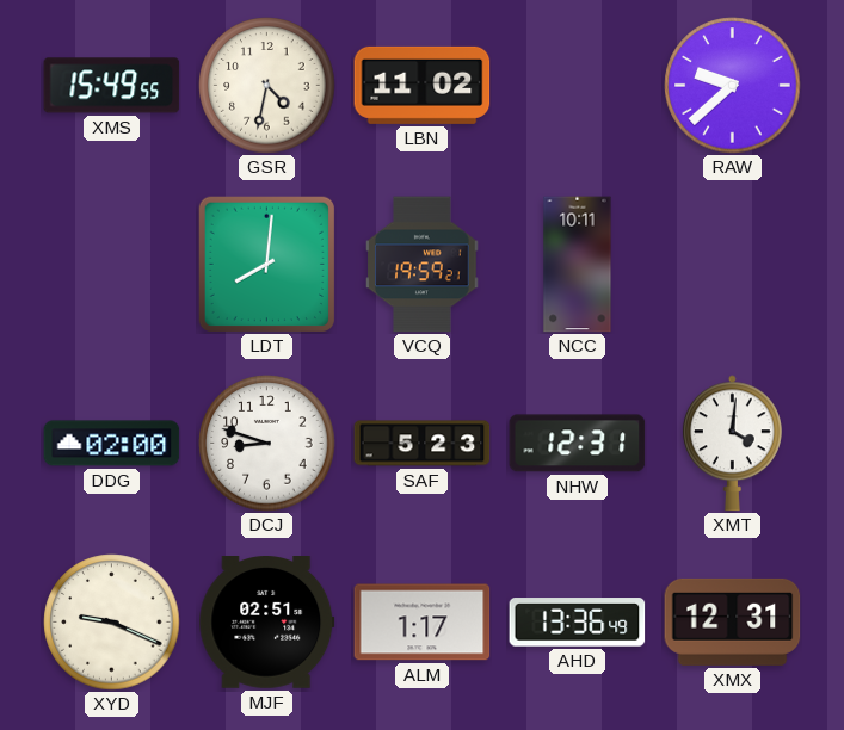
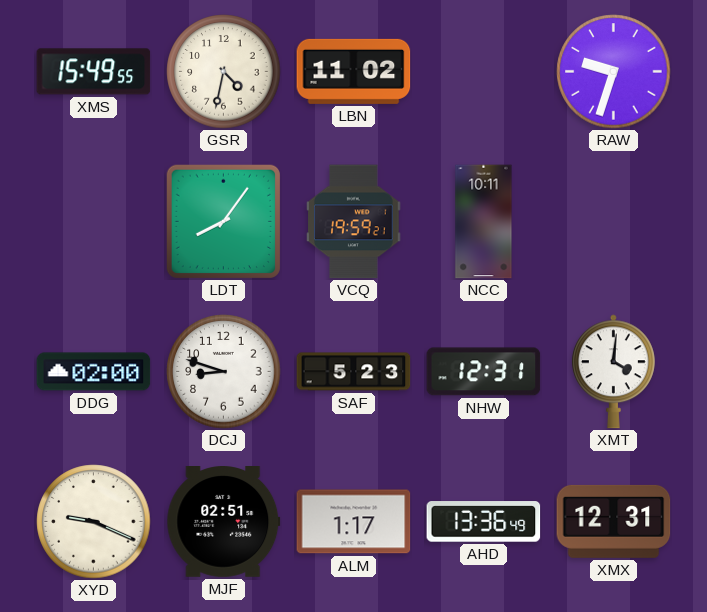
RAW: 9:38 -> 9:33 (614, 72)
LDT: 8:01 -> 8:06 (223, 221)
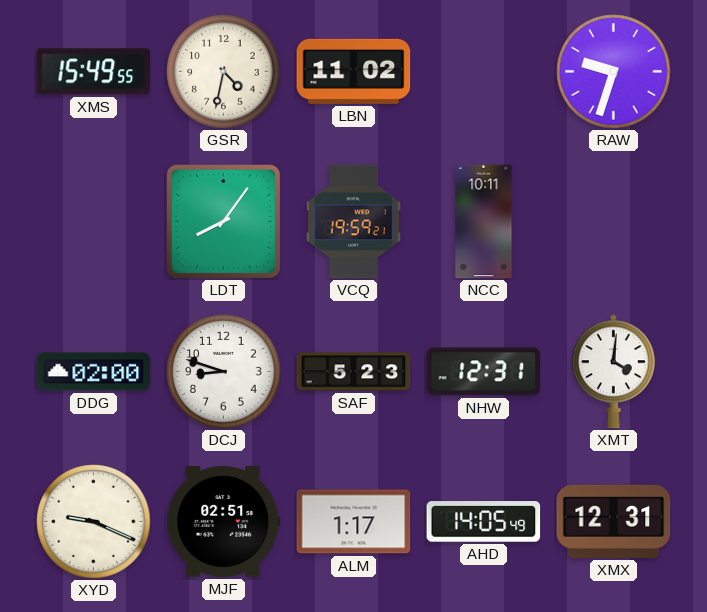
AHD: 13:36 -> 14:05 (484, 522)
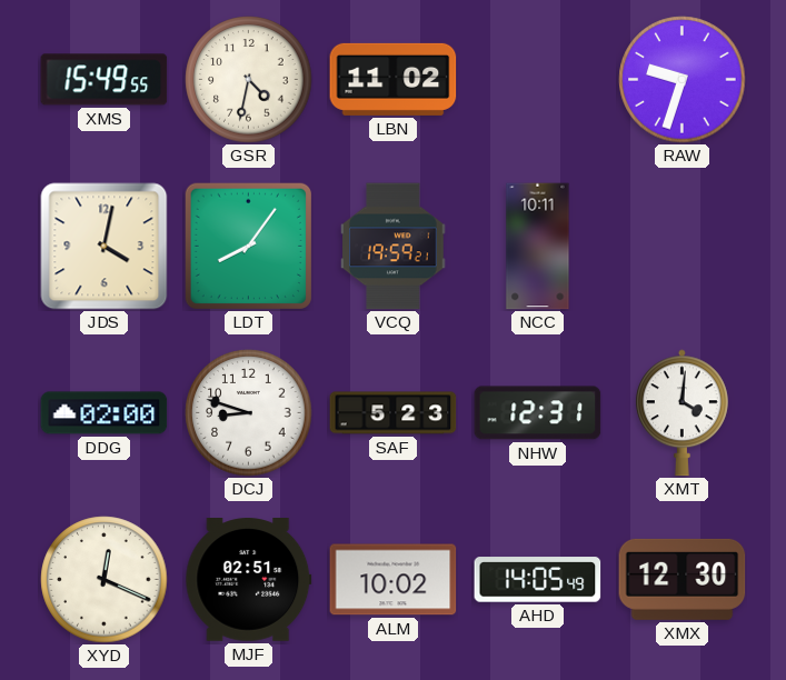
JDS: none -> 4:02 (105, 247)
XYD: 9:19 -> 12:19 (105, 580)
ALM: 1:17 -> 10:02 (394, 580)
XMX: 12:31 -> 12:30 (683, 579)
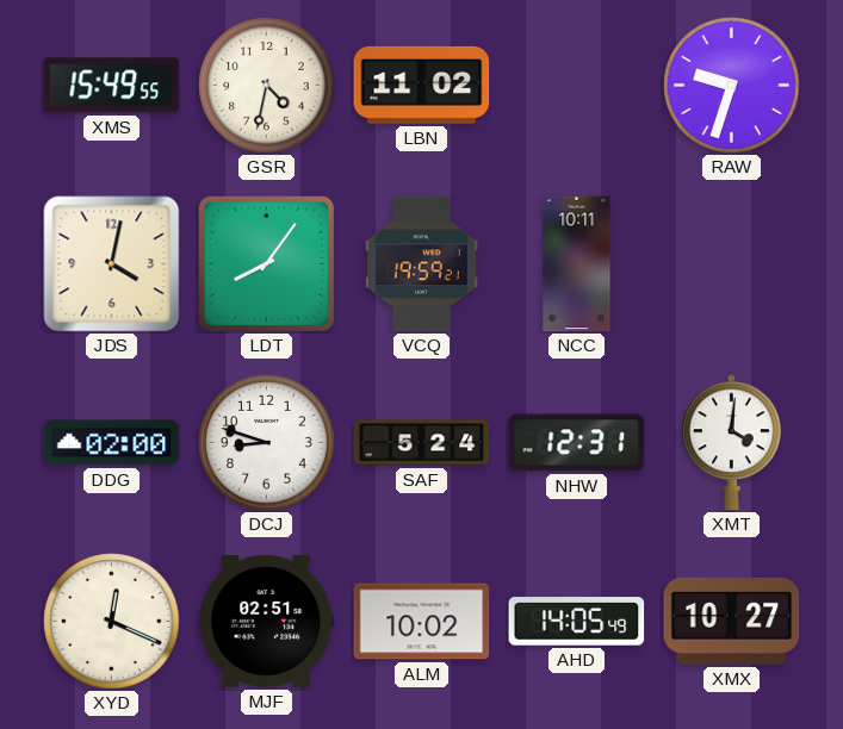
SAF: 5:23 -> 5:24 (422, 443)
XMX: 12:30 -> 10:27 (732, 621)
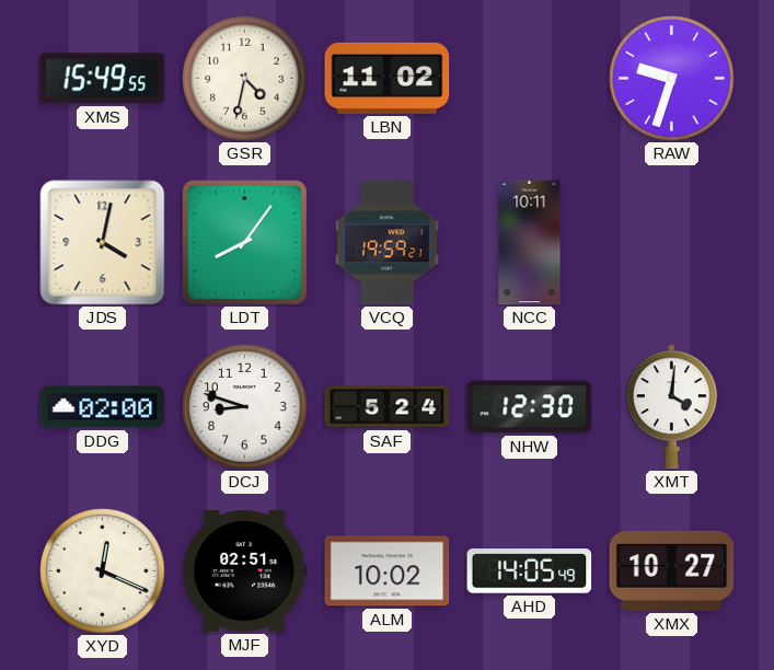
NHW: 12:31 -> 12:30 (530, 407)
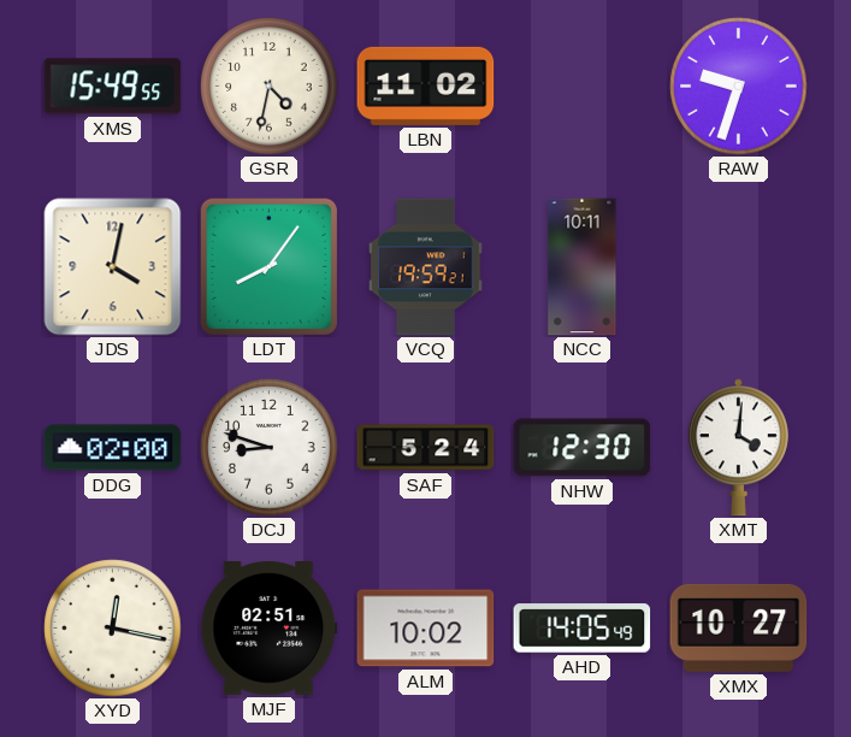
XYD: 12:19 -> 12:17 (113, 629)
